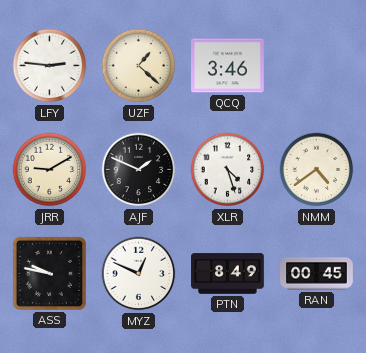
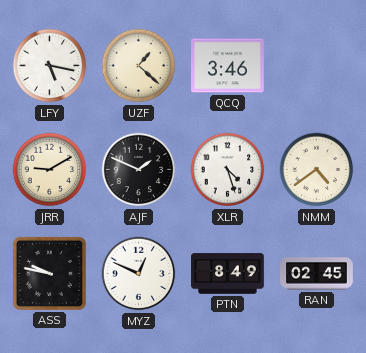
LFY: 2:46 -> 5:17 (50, 66)
RAN: 00:45 -> 02:45 (317, 274)
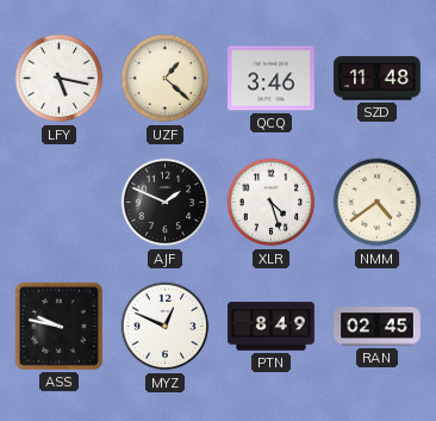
SZD: none -> 11:48 (378, 79)
JRR: 9:10 -> none (50, 170)
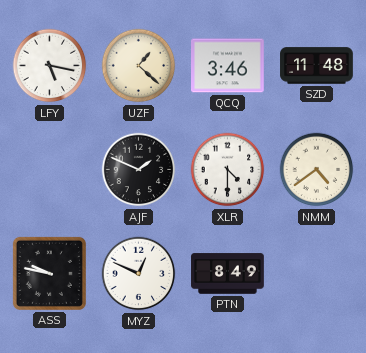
XLR: 4:27 -> 4:30 (228, 170)
RAN: 02:45 -> none (378, 327)
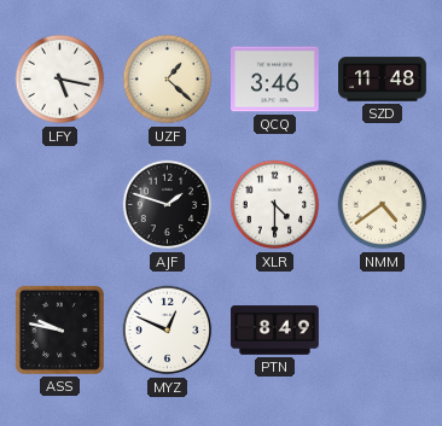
AJF: 1:49 -> 1:48 (168, 205)
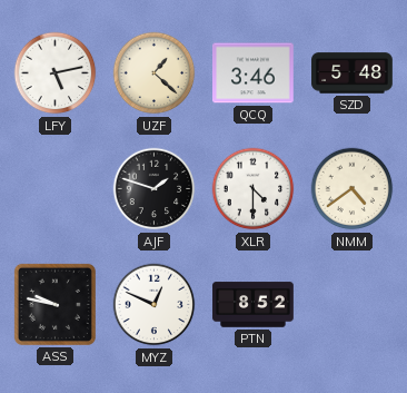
LFY: 5:17 -> 5:13 (56, 73)
SZD: 11:48 -> 5:48 (353, 73)
PTN: 8:49 -> 8:52 (254, 305)
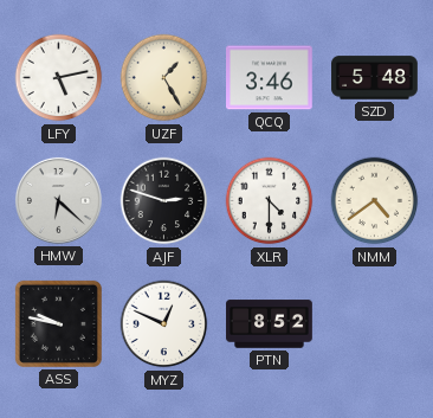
UZF: 1:22 -> 1:25 (164, 78)
HMW: none -> 6:22 (58, 200)
AJF: 1:48 -> 2:48 (164, 201)
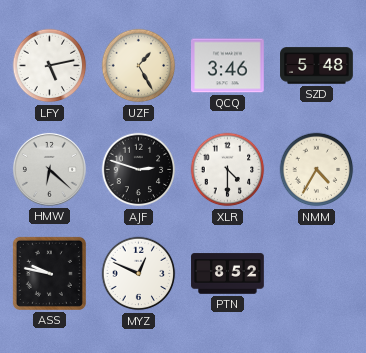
NMM: 4:39 -> 4:35 (317, 170)
